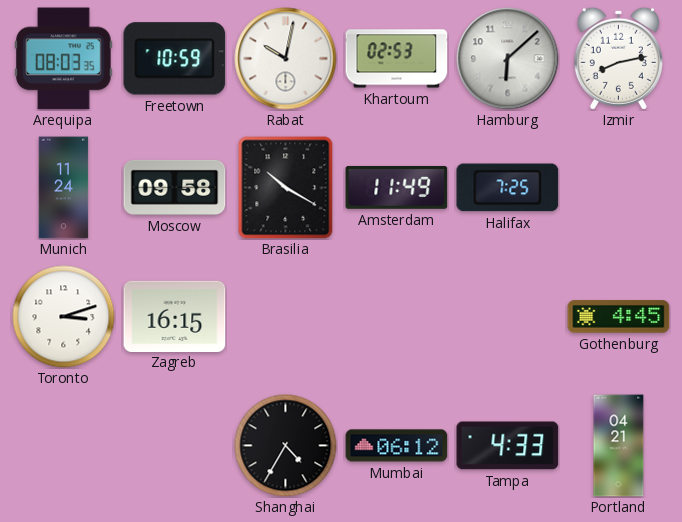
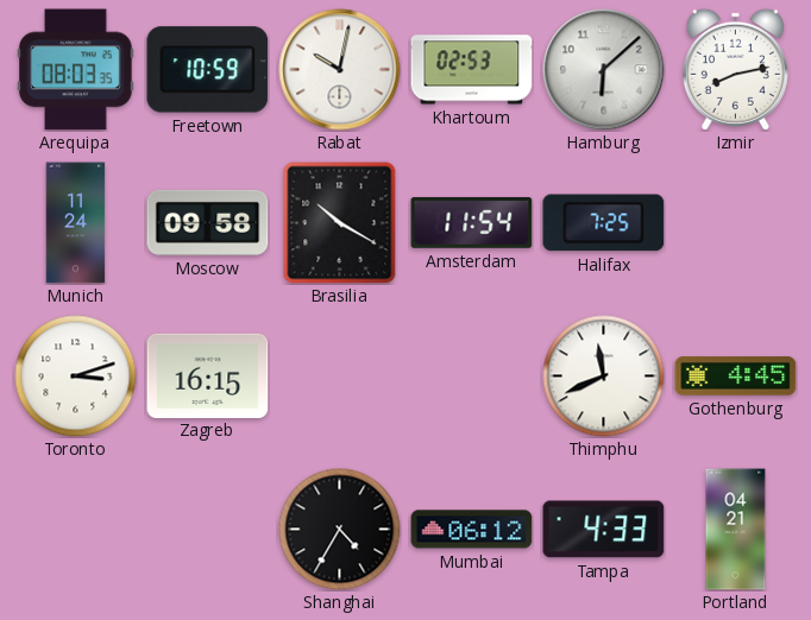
Amsterdam: 11:49 -> 11:54 (472, 222)
Thimphu: none -> 11:41 (604, 377)
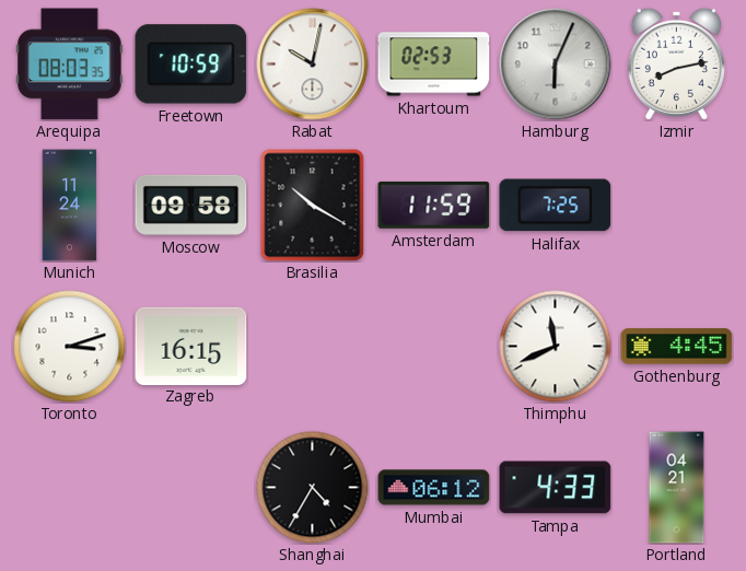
Hamburg: 6:08 -> 6:04 (556, 65)
Amsterdam: 11:54 -> 11:59 (434, 205)
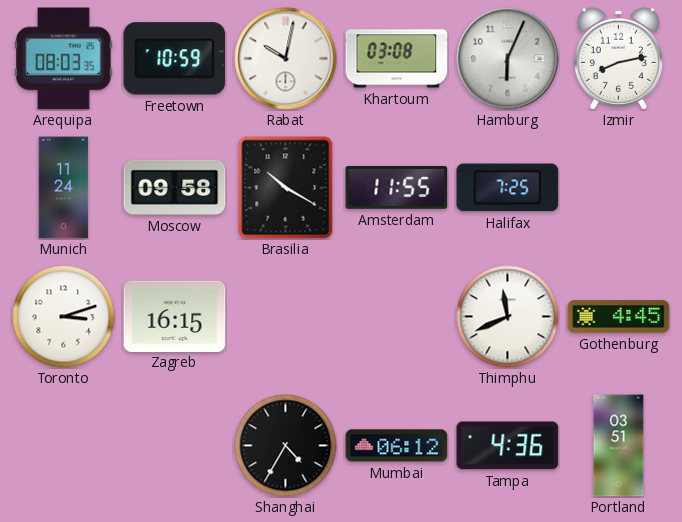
Khartoum: 02:53 -> 03:08 (397, 59)
Amsterdam: 11:59 -> 11:55 (397, 187)
Tampa: 4:33 -> 4:36 (508, 446)
Portland: 04:21 -> 03:51 (619, 446)
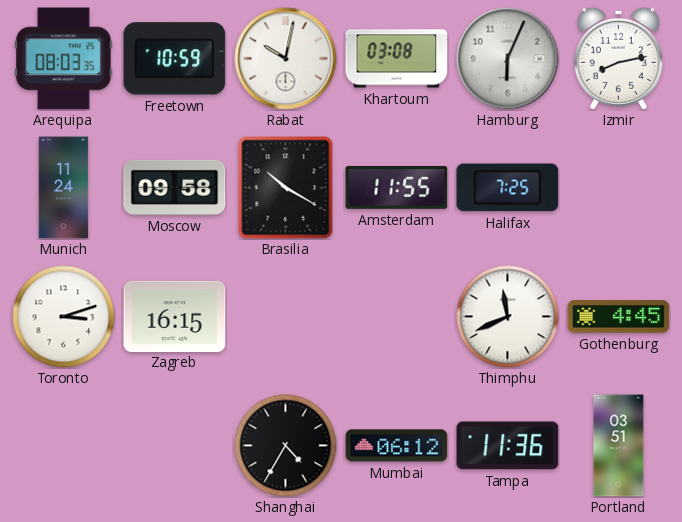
Tampa: 4:36 -> 11:36 (508, 446)
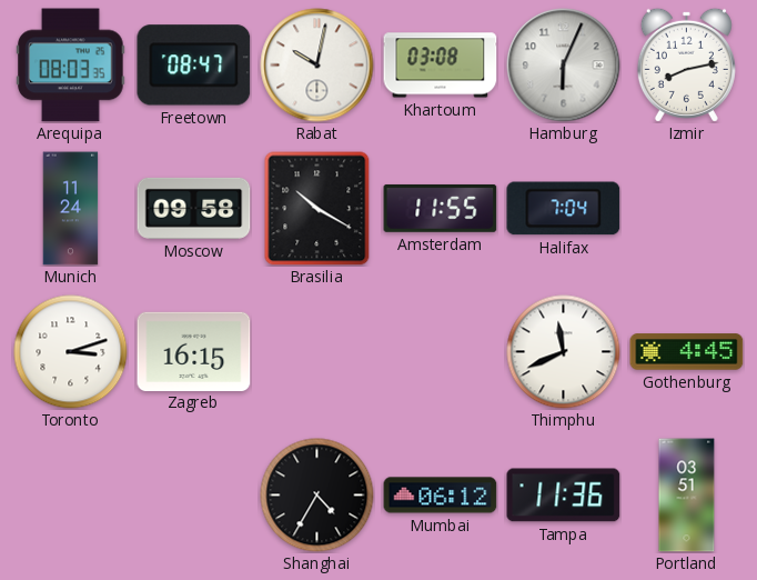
Freetown: 10:59 -> 08:47 (194, 66)
Halifax: 7:25 -> 7:04 (564, 209)
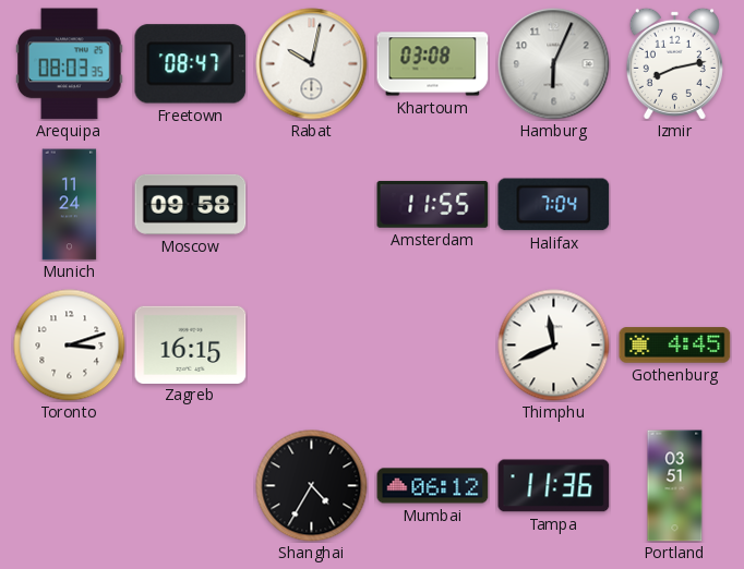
Brasilia: 10:20 -> none (317, 209)
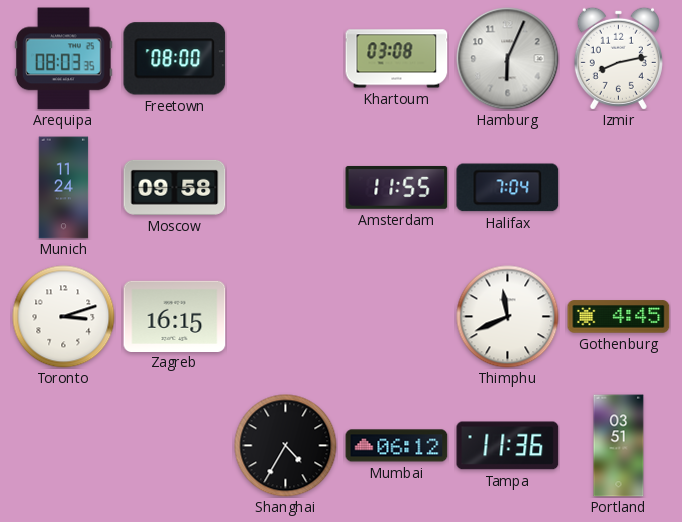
Freetown: 08:47 -> 08:00 (175, 59)
Rabat: 10:02 -> none (312, 64)
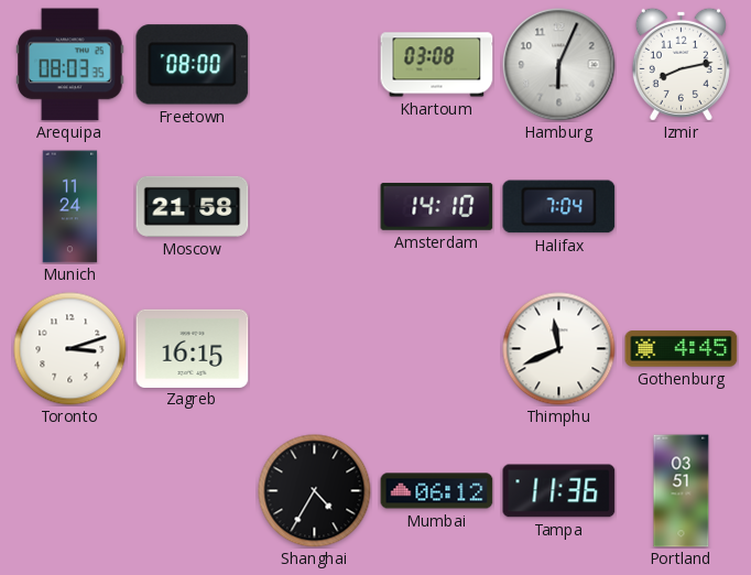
Moscow: 09:58 -> 21:58 (193, 206)
Amsterdam: 11:55 -> 14:10 (437, 206)
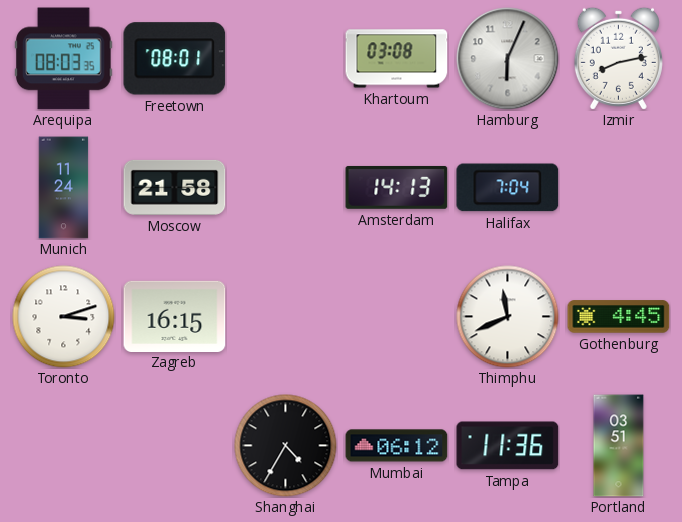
Freetown: 08:00 -> 08:01 (175, 59)
Amsterdam: 14:10 -> 14:13 (397, 187)
